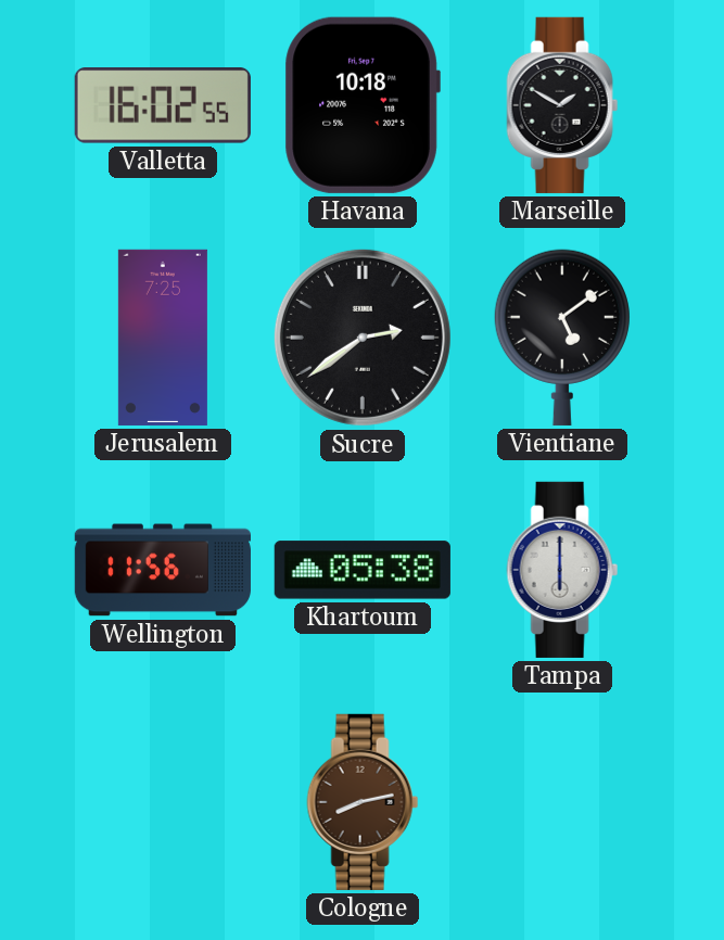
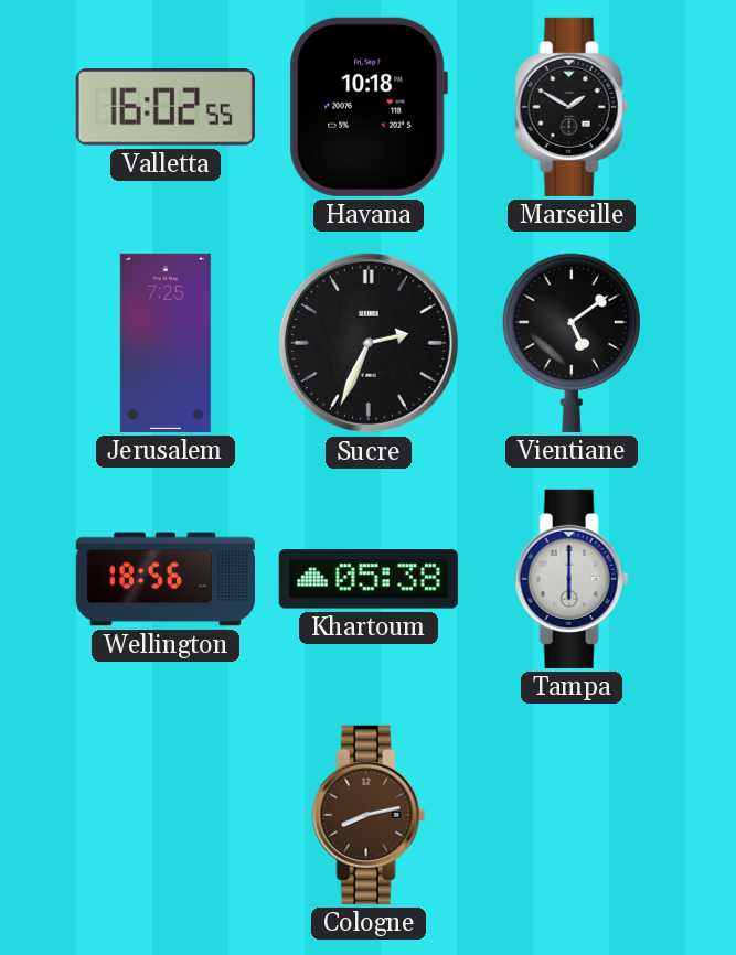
Sucre: 2:39 -> 2:34 (369, 343)
Wellington: 11:56 -> 18:56 (166, 579)
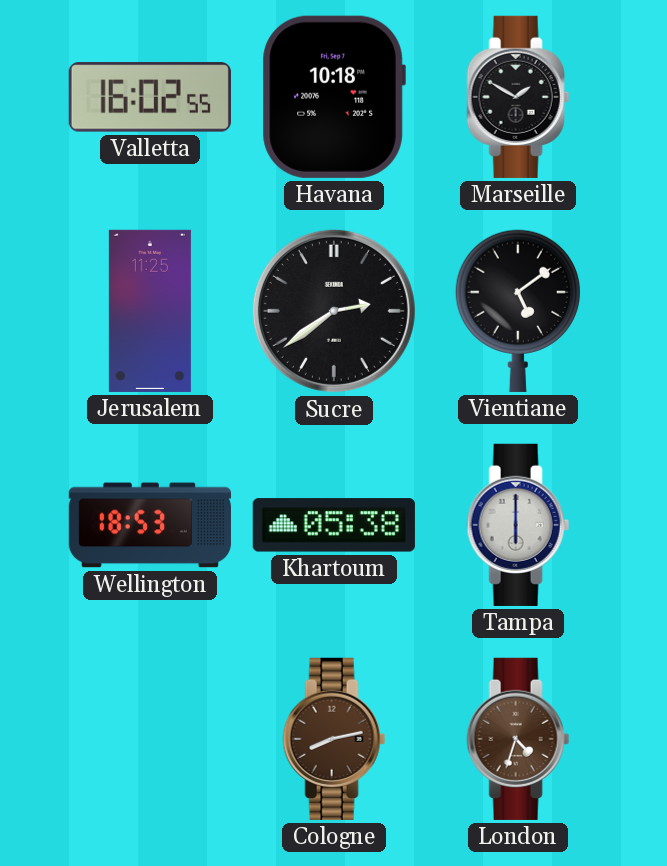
Jerusalem: 7:25 -> 11:25 (150, 311)
Sucre: 2:34 -> 2:39 (334, 311)
Wellington: 18:56 -> 18:53 (150, 525)
London: none -> 4:33 (518, 739)
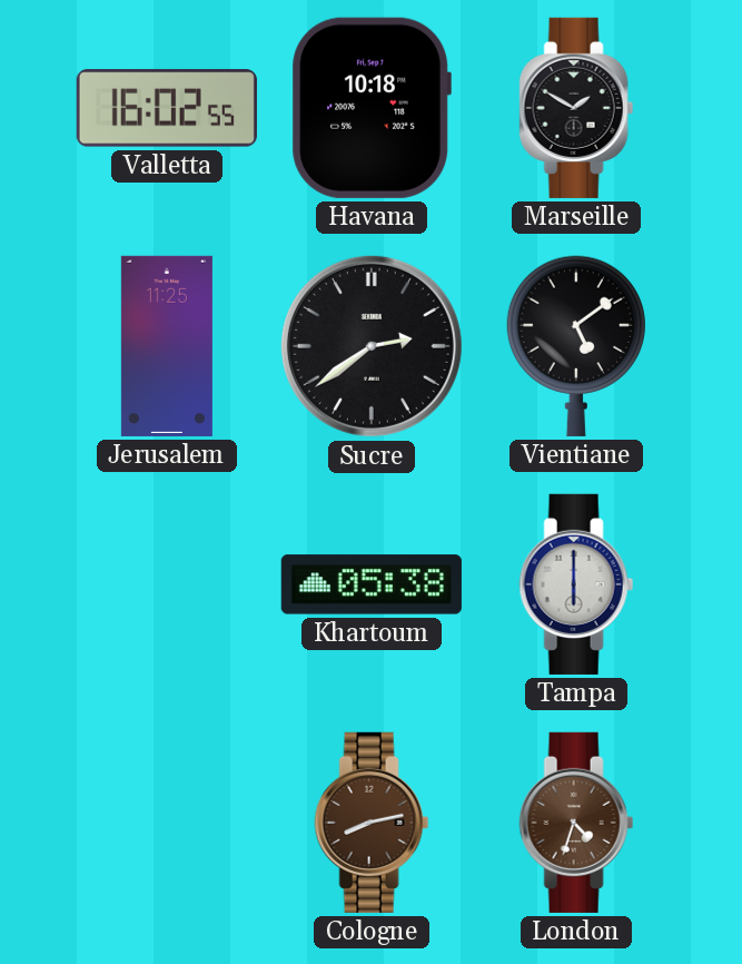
Wellington: 18:53 -> none (150, 525)
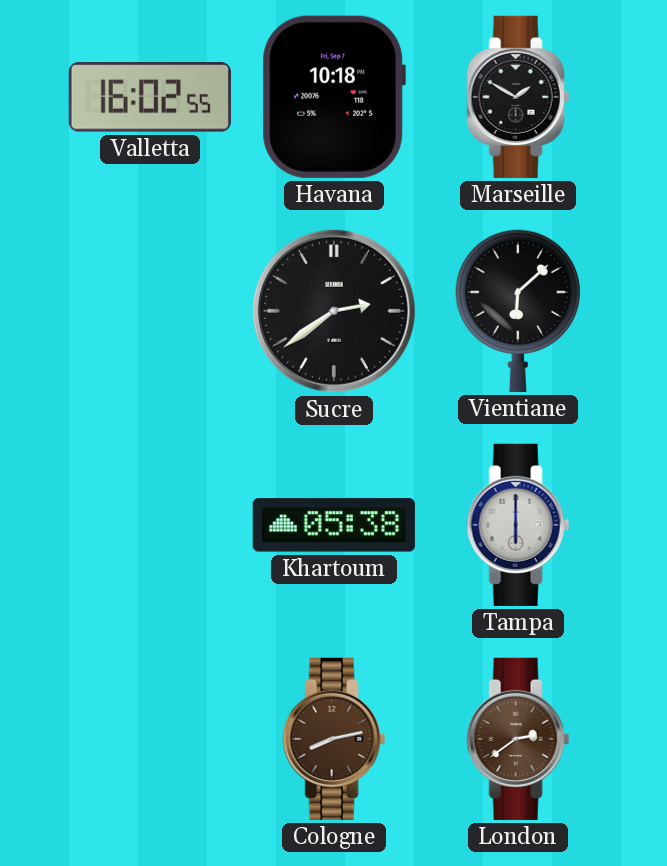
Jerusalem: 11:25 -> none (167, 346)
Vientiane: 5:09 -> 6:08 (518, 311)
London: 4:33 -> 2:39 (518, 739)
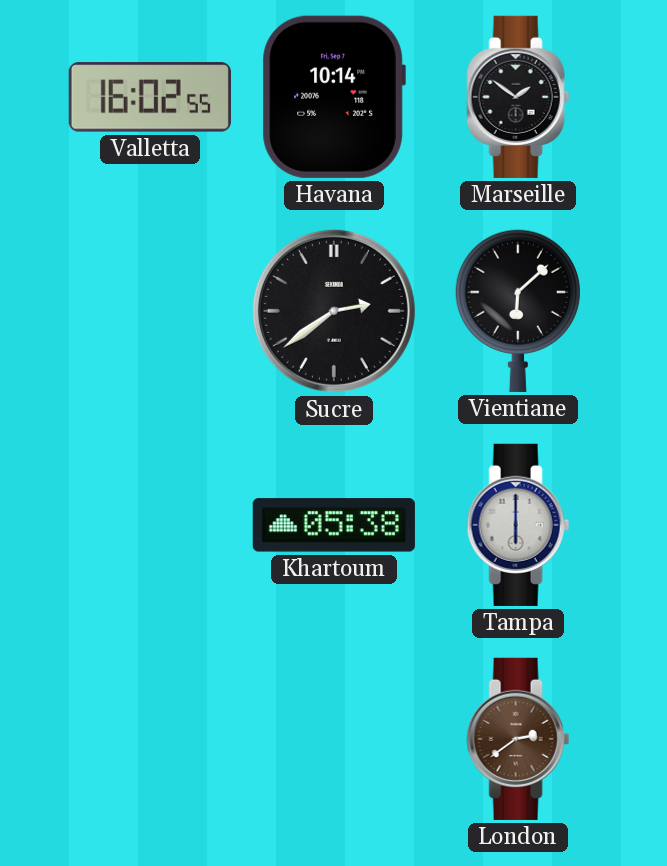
Havana: 10:18 -> 10:14 (334, 97)
Marseille: 1:50 -> 1:51 (518, 97)
Cologne: 8:13 -> none (334, 739)
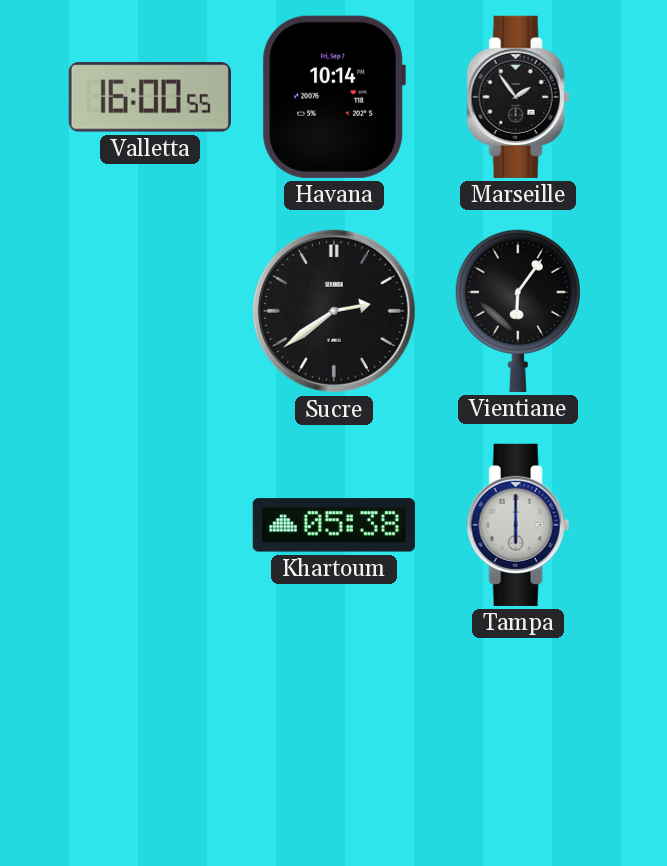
Valletta: 16:02 -> 16:00 (150, 97)
Marseille: 1:51 -> 1:54 (518, 97)
Vientiane: 6:08 -> 6:06 (518, 311)
London: 2:39 -> none (518, 739)
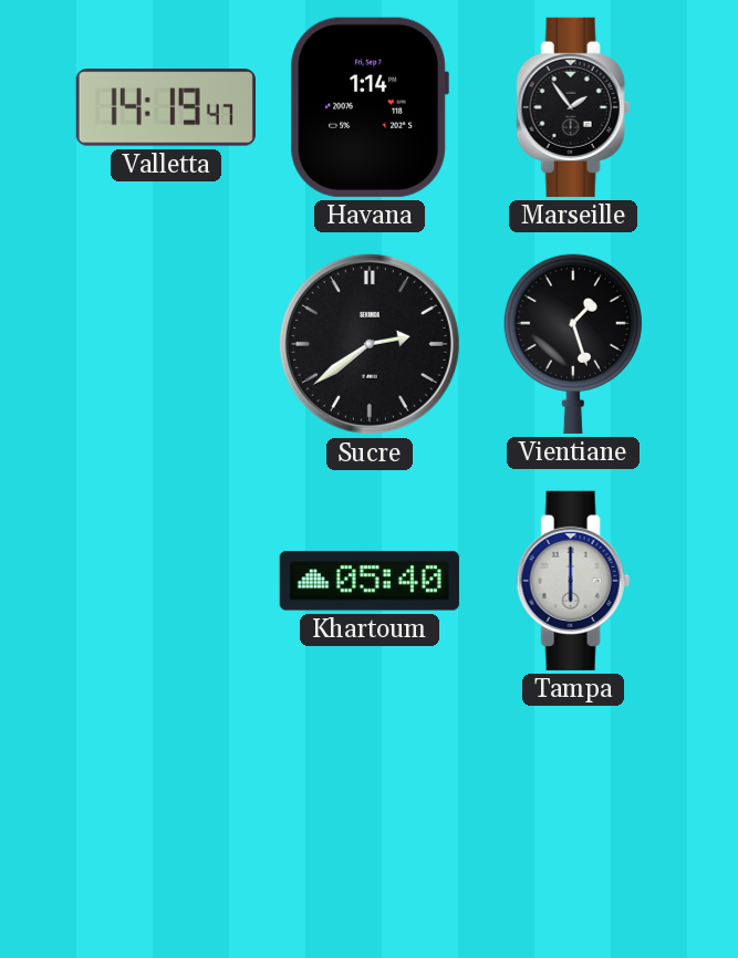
Valletta: 16:00 -> 14:19 (166, 107)
Havana: 10:14 -> 1:14 (370, 107)
Vientiane: 6:06 -> 1:27 (573, 344)
Khartoum: 05:38 -> 05:40 (370, 581)
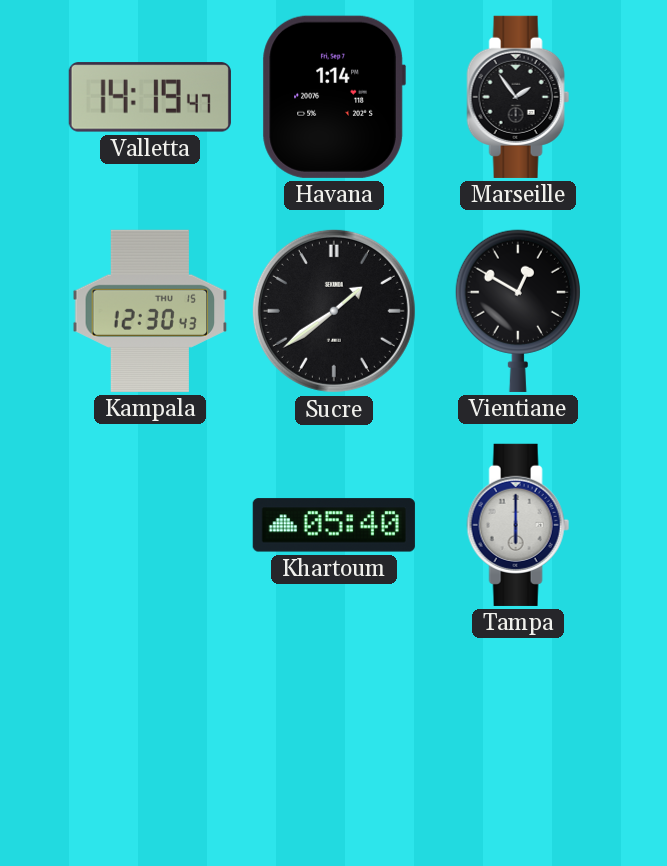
Kampala: none -> 12:30 (150, 311)
Sucre: 2:39 -> 1:39 (334, 311)
Vientiane: 1:27 -> 12:50 (518, 311)
